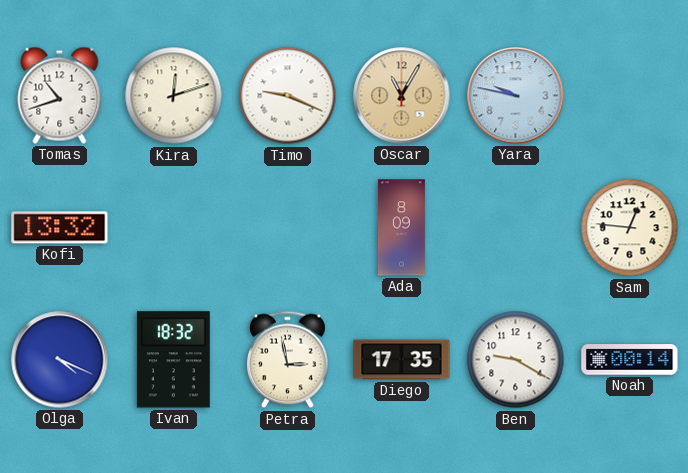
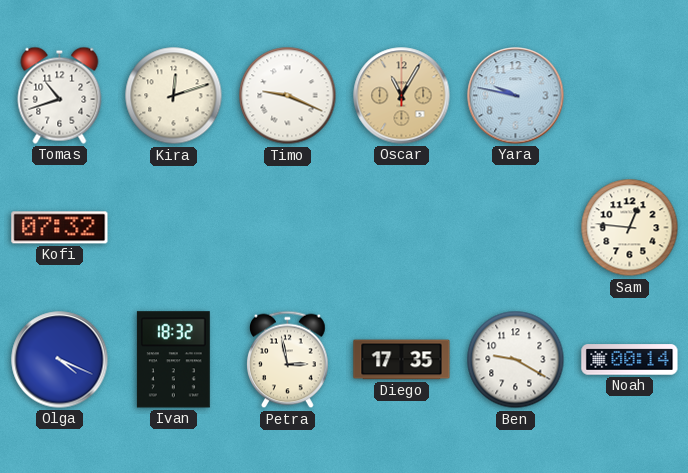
Kofi: 13:32 -> 07:32 (60, 228)
Ada: 8:09 -> none (402, 228)
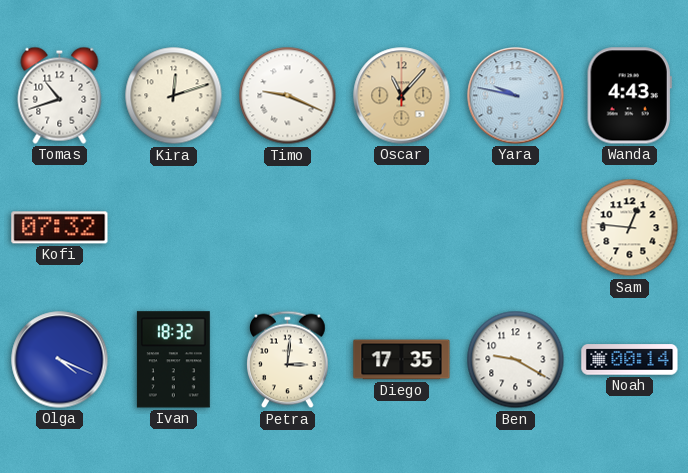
Oscar: 11:05 -> 11:07 (402, 96)
Wanda: none -> 4:43 (629, 96)
Petra: 2:58 -> 3:01 (288, 360)
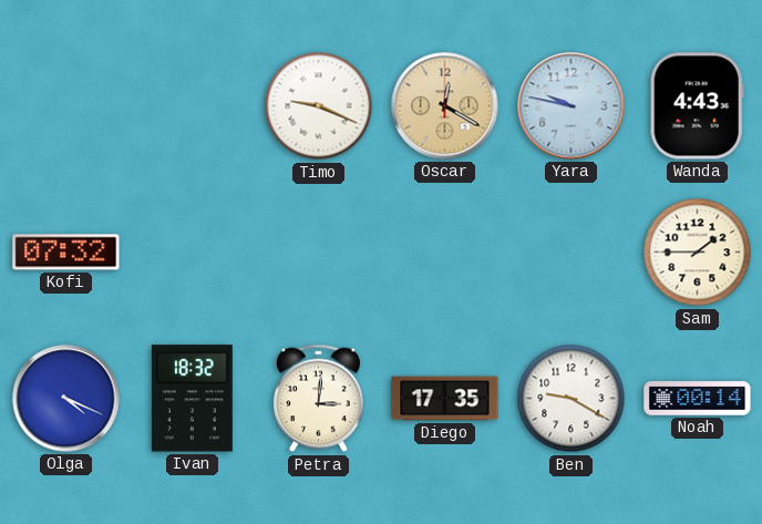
Tomas: 10:42 -> none (60, 95)
Kira: 12:12 -> none (174, 96)
Oscar: 11:07 -> 12:20 (445, 106)
Sam: 12:46 -> 1:45 (698, 253)
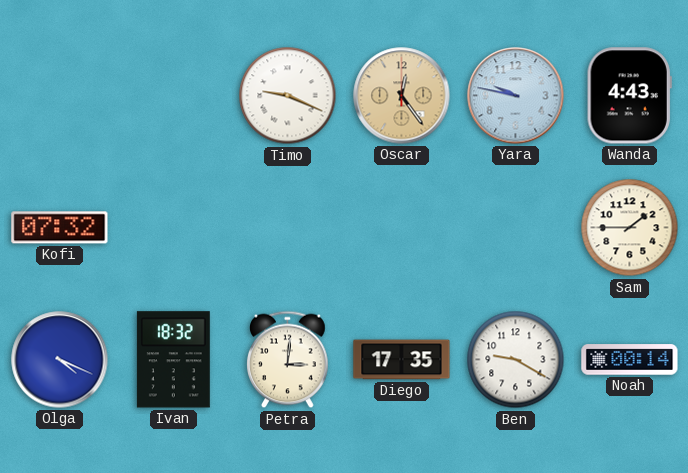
Oscar: 12:20 -> 12:24 (402, 96)
